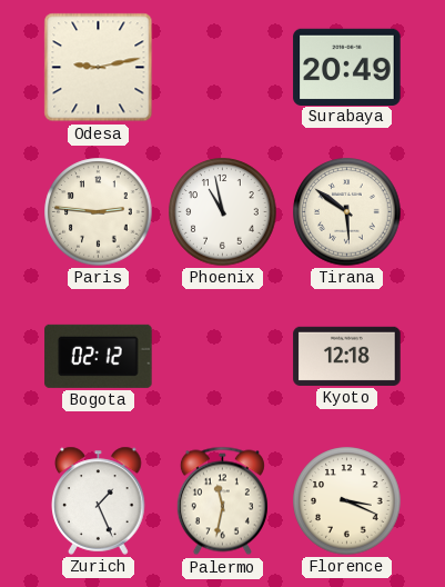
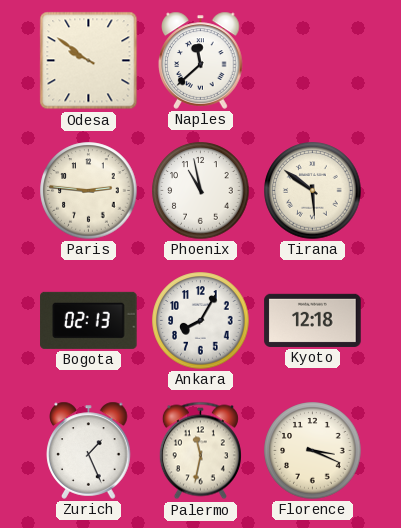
Odesa: 9:13 -> 9:51 (89, 61)
Naples: none -> 11:38 (201, 60)
Surabaya: 20:49 -> none (347, 67)
Bogota: 02:12 -> 02:13 (89, 320)
Ankara: none -> 8:05 (201, 321)
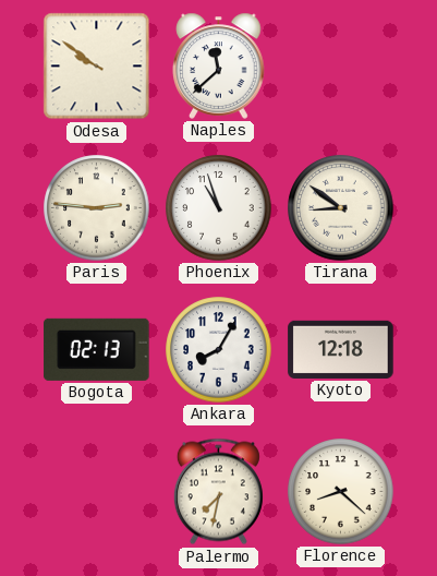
Phoenix: 10:58 -> 10:57 (219, 208)
Tirana: 5:51 -> 8:51 (341, 208)
Zurich: 1:26 -> none (89, 450)
Palermo: 11:32 -> 7:32 (218, 492)
Florence: 3:19 -> 8:22 (341, 492)
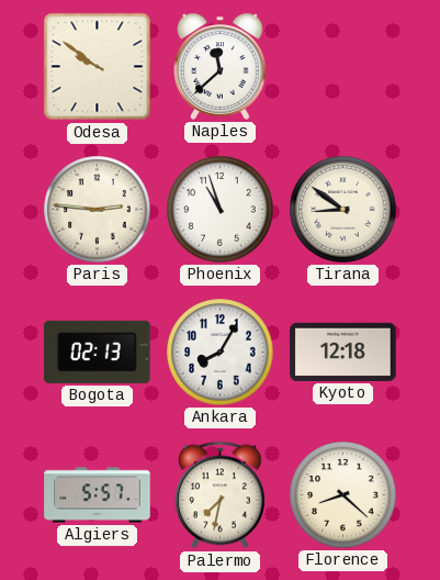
Algiers: none -> 5:57 (98, 495)
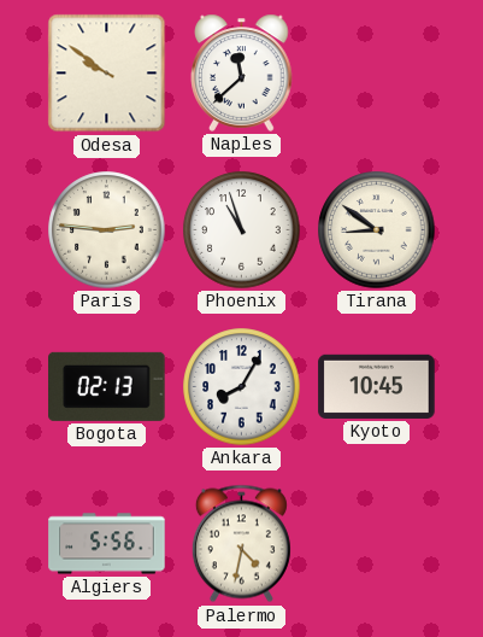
Kyoto: 12:18 -> 10:45 (377, 386)
Algiers: 5:57 -> 5:56 (107, 544)
Palermo: 7:32 -> 4:32 (241, 544)
Florence: 8:22 -> none (343, 495)
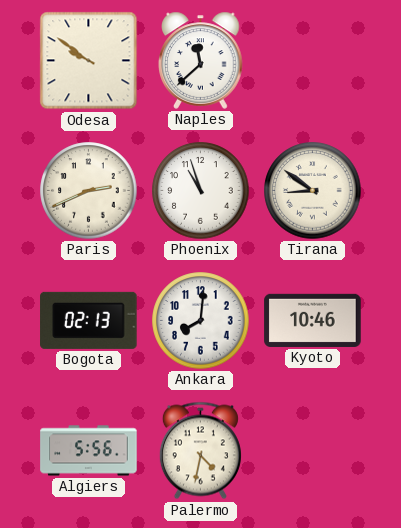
Paris: 2:46 -> 2:41 (89, 191)
Ankara: 8:05 -> 8:01 (201, 321)
Kyoto: 10:45 -> 10:46 (313, 320)
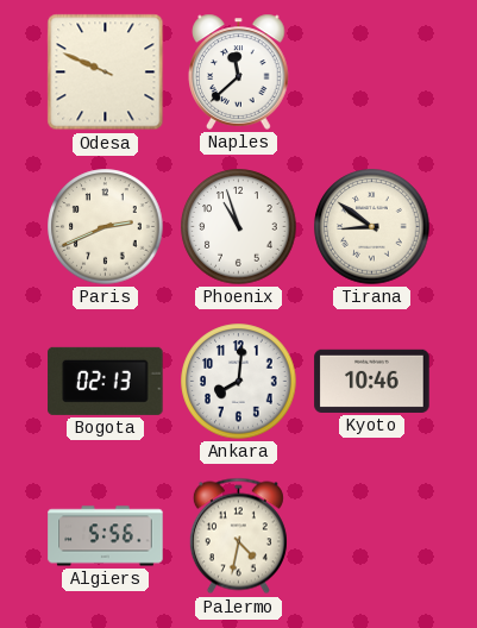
Odesa: 9:51 -> 9:49 (106, 73)
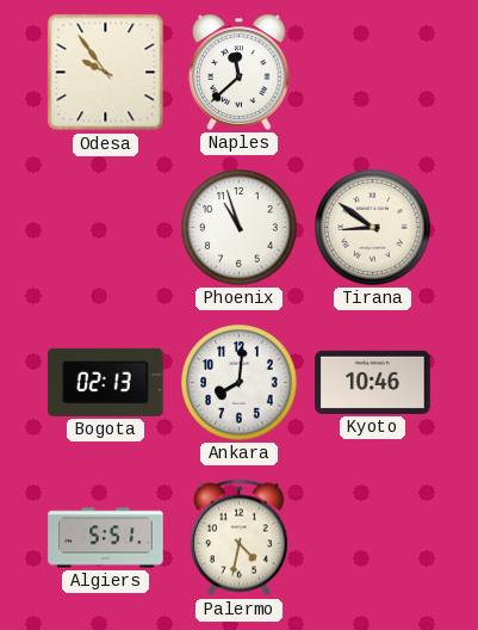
Odesa: 9:49 -> 9:54 (106, 73)
Paris: 2:41 -> none (106, 227)
Algiers: 5:56 -> 5:51 (106, 538)
